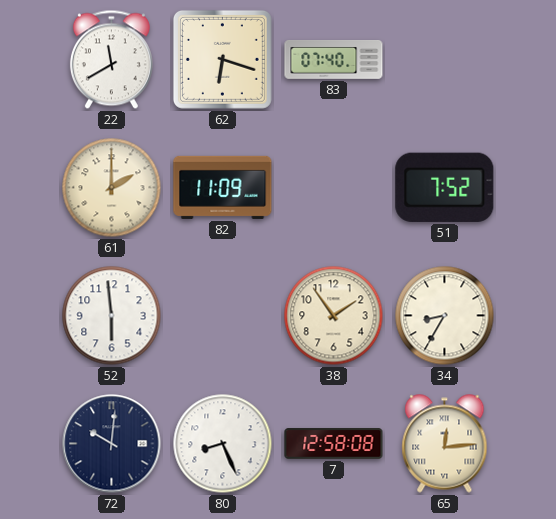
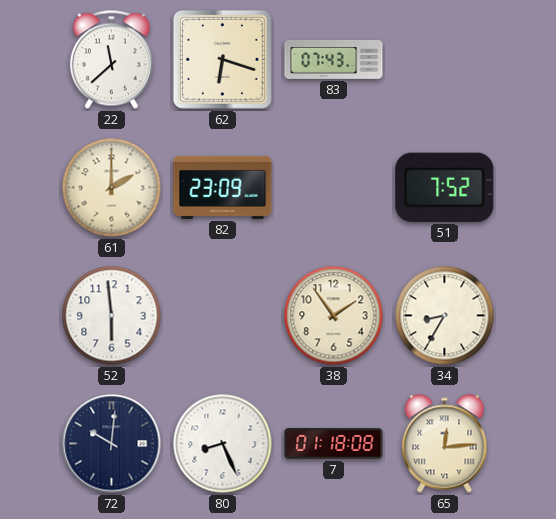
22: 11:40 -> 11:38 (111, 60)
83: 07:40 -> 07:43 (334, 60)
82: 11:09 -> 23:09 (223, 187)
7: 12:58 -> 01:18 (334, 444)
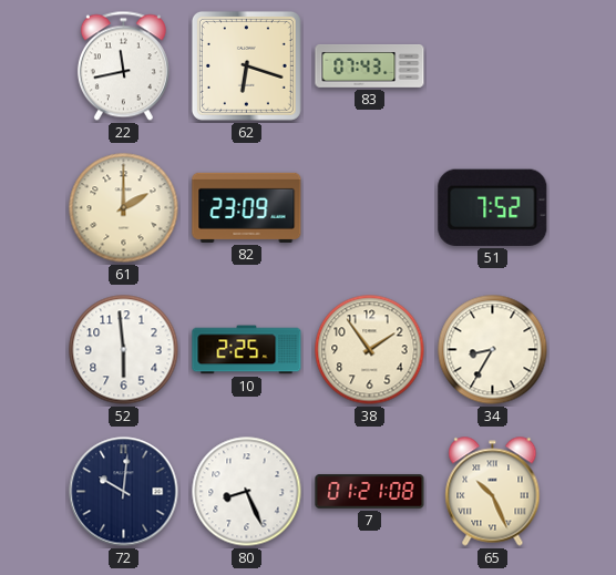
22: 11:38 -> 11:43 (123, 66)
10: none -> 2:25 (247, 350)
7: 01:18 -> 01:21 (370, 492)
65: 12:14 -> 10:26 (493, 492)
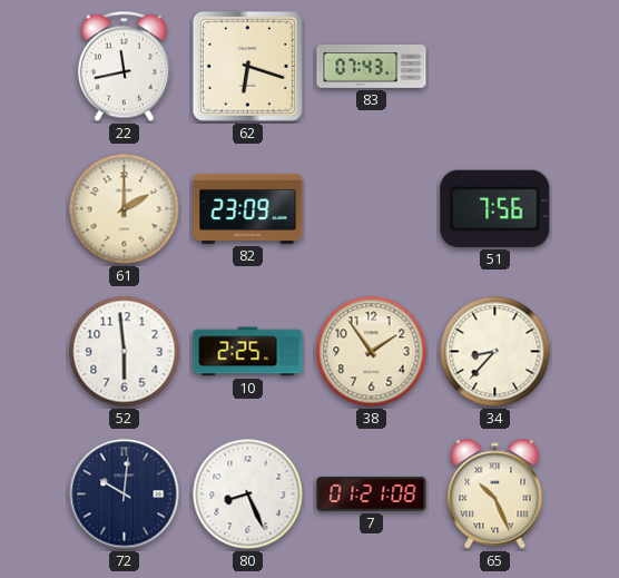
51: 7:52 -> 7:56 (495, 208)
34: 8:35 -> 8:37 (495, 352)
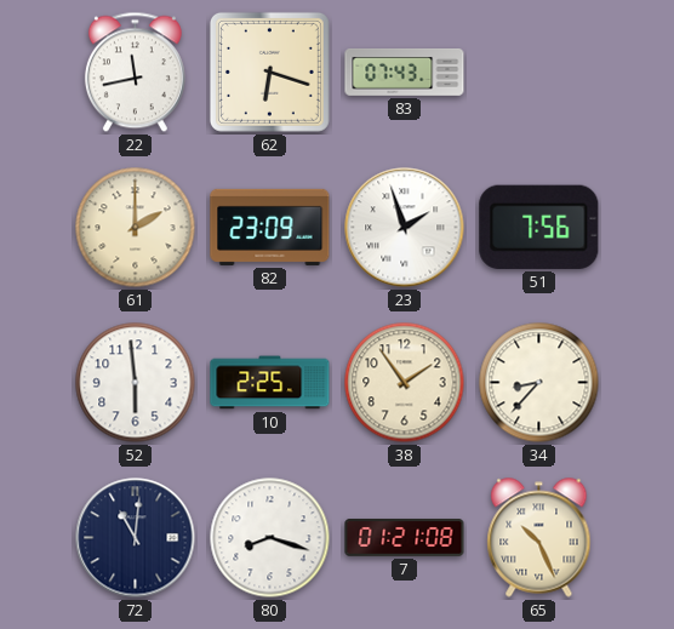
23: none -> 1:57 (405, 228)
72: 10:01 -> 11:01 (136, 538)
80: 8:26 -> 8:18 (270, 538)
